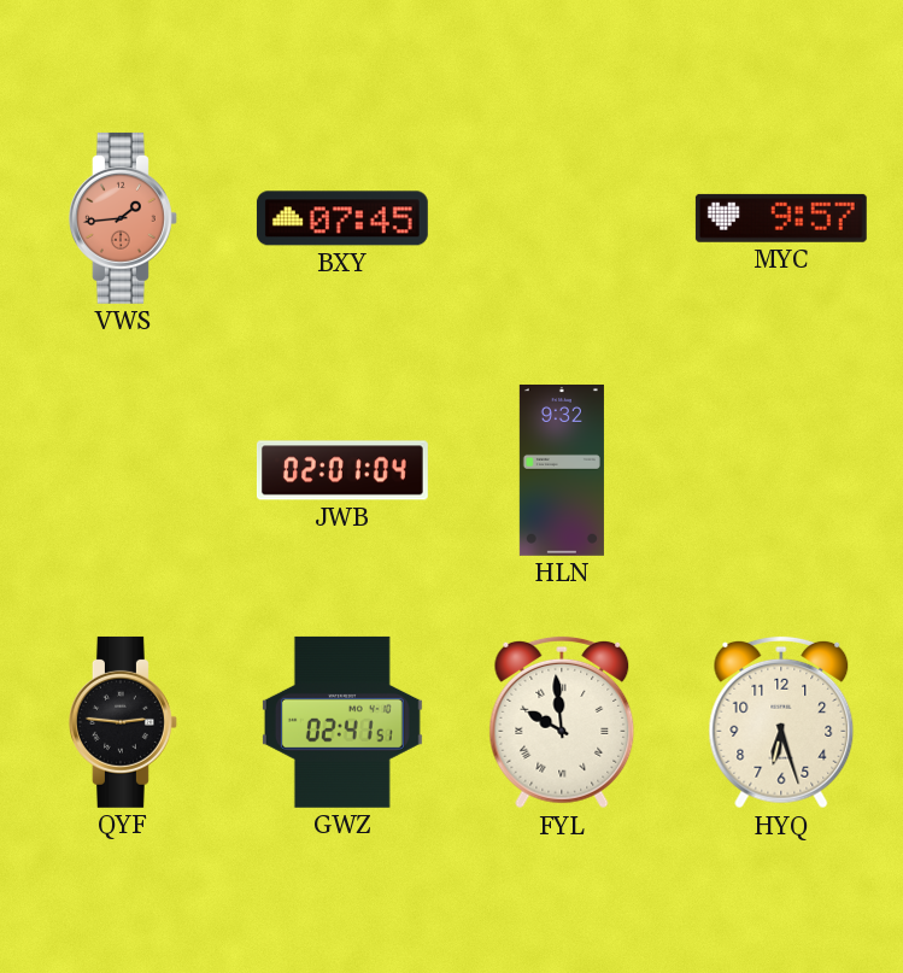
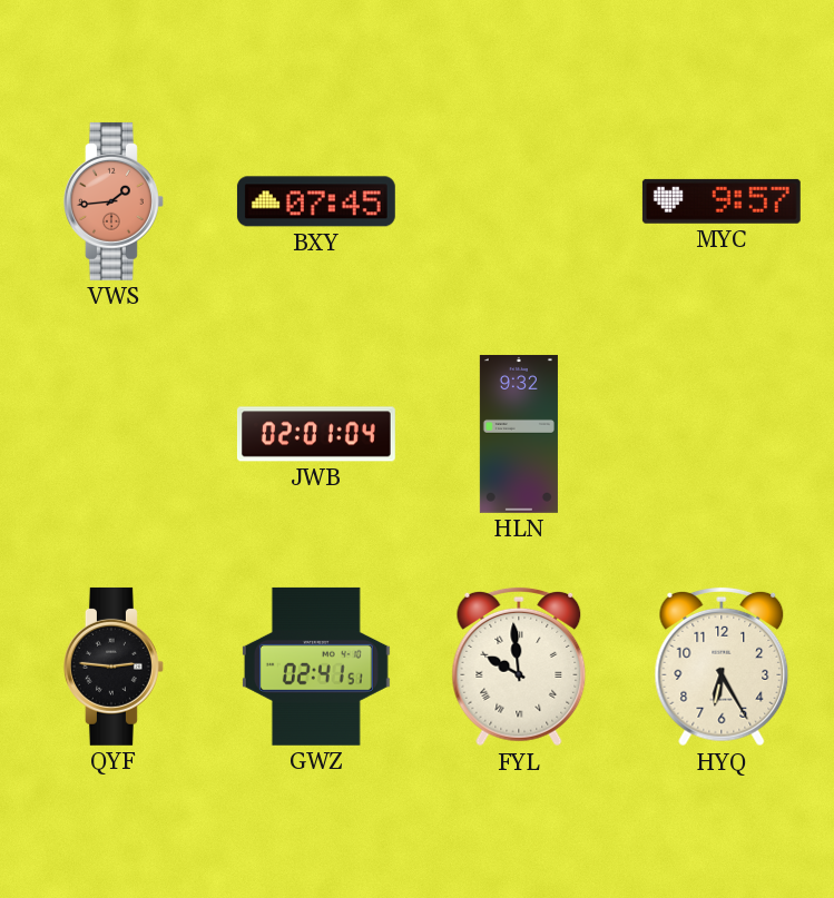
HYQ: 6:27 -> 6:25 (722, 667)
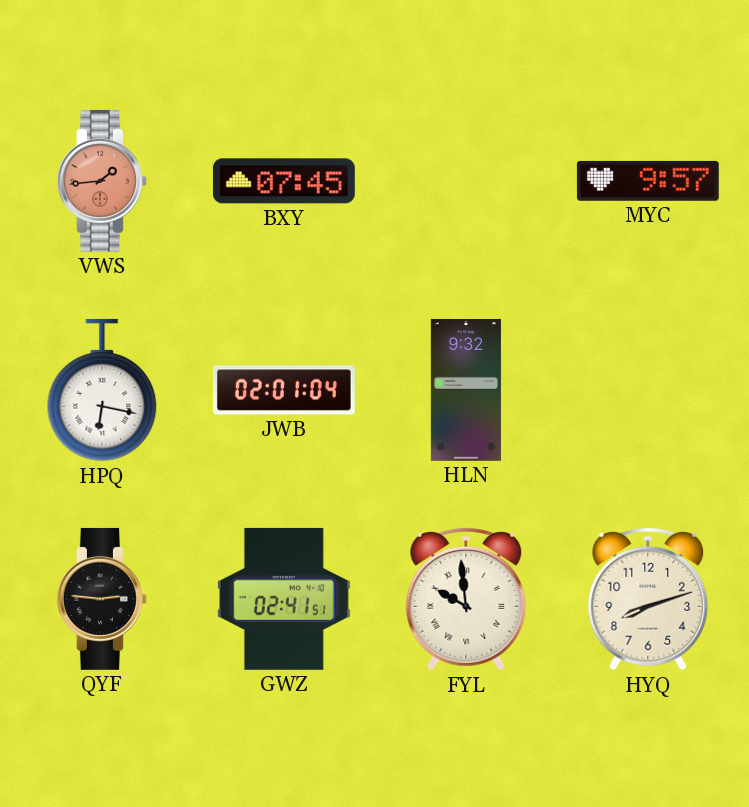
HPQ: none -> 6:17 (102, 390)
HYQ: 6:25 -> 8:12 (648, 599)
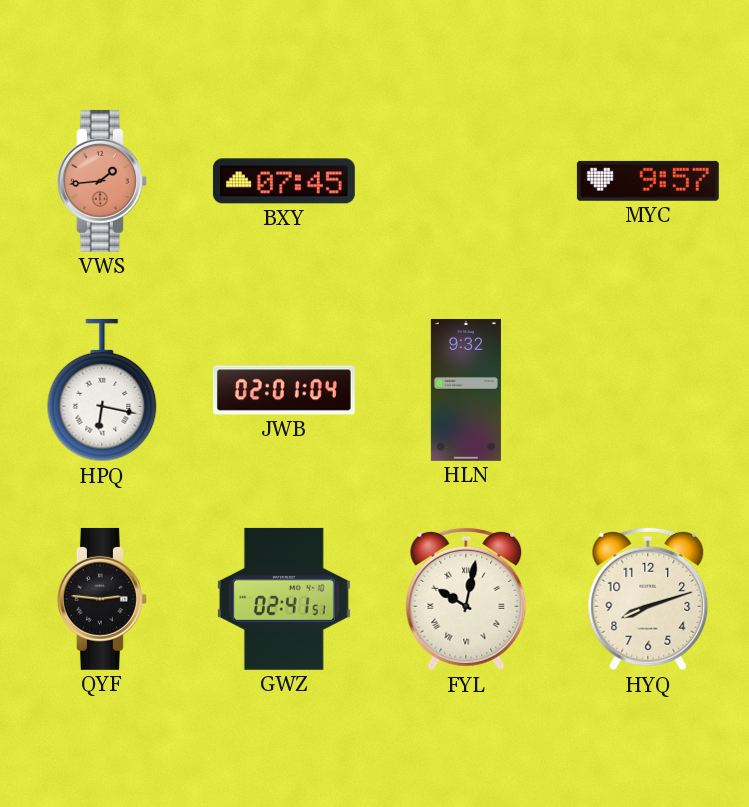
FYL: 9:59 -> 10:02 (466, 599)
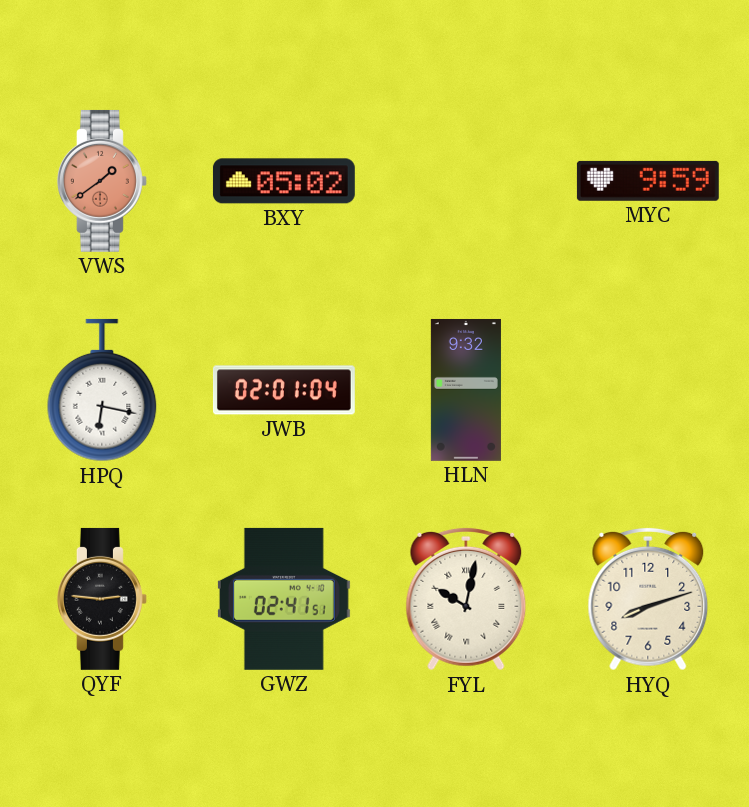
VWS: 1:44 -> 1:39 (102, 181)
BXY: 07:45 -> 05:02 (284, 181)
MYC: 9:57 -> 9:59 (648, 181)
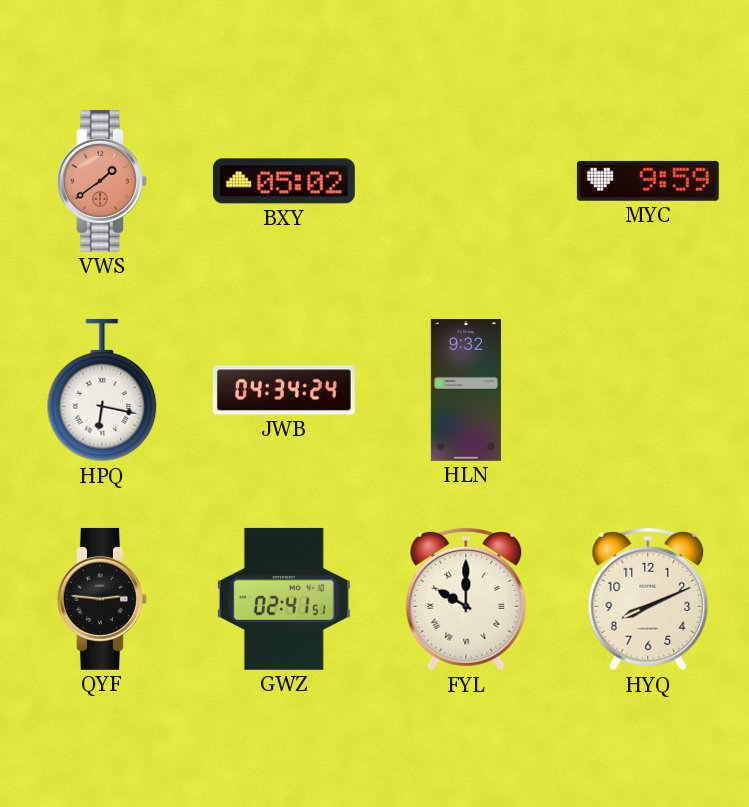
JWB: 02:01 -> 04:34 (284, 390)
FYL: 10:02 -> 10:00 (466, 599)
HYQ: 8:12 -> 8:11 (648, 599)
